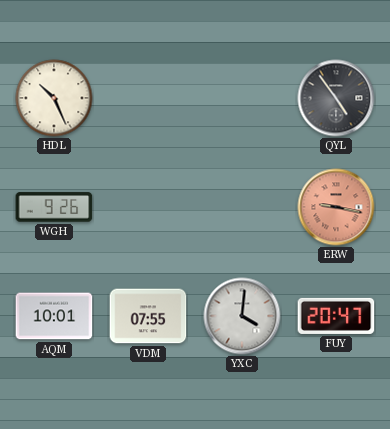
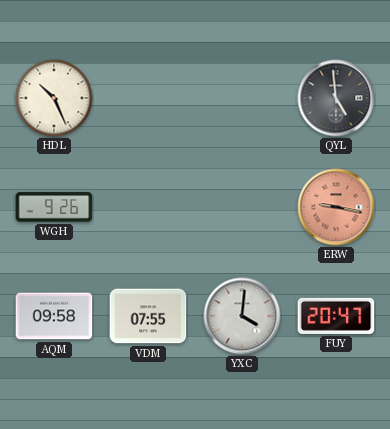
QYL: 4:54 -> 4:59 (336, 98)
AQM: 10:01 -> 09:58 (54, 316)
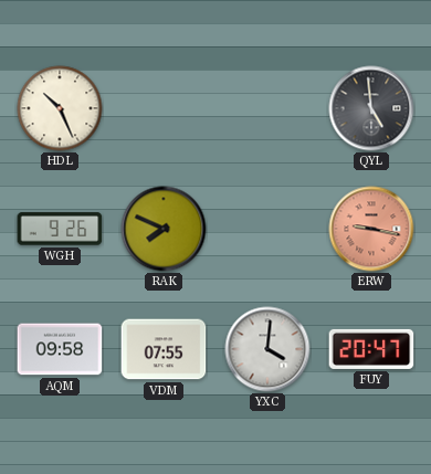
RAK: none -> 7:49 (164, 229)
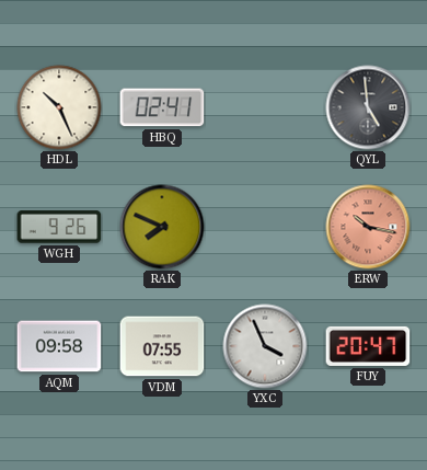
HBQ: none -> 02:41 (162, 107)
ERW: 9:17 -> 10:17 (368, 227)
YXC: 4:01 -> 3:56 (265, 346)
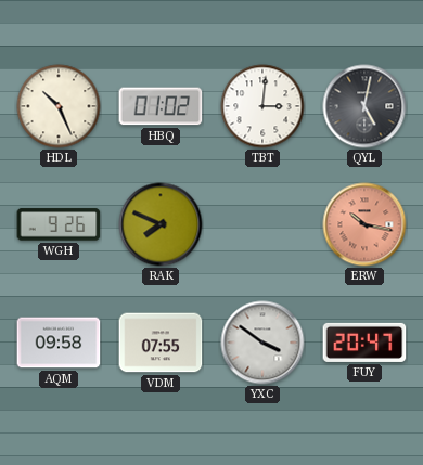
HBQ: 02:41 -> 01:02 (161, 106)
TBT: none -> 3:01 (262, 106)
QYL: 4:59 -> 5:02 (364, 106)
YXC: 3:56 -> 3:51 (262, 343)
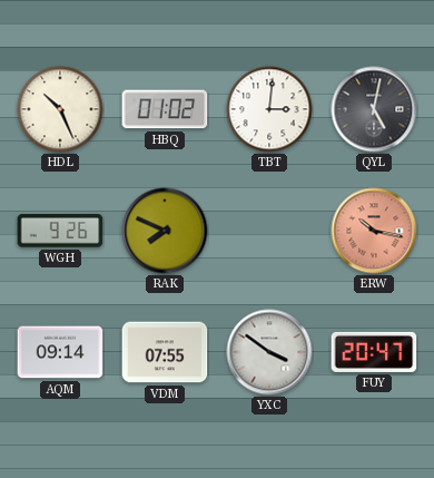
AQM: 09:58 -> 09:14 (60, 352)
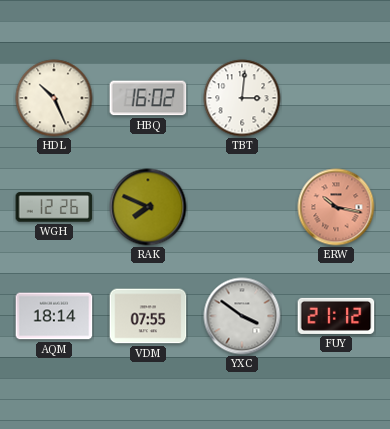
HBQ: 01:02 -> 16:02 (148, 98)
QYL: 5:02 -> none (374, 109)
WGH: 9:26 -> 12:26 (54, 207)
AQM: 09:14 -> 18:14 (54, 316)
FUY: 20:47 -> 21:12 (336, 316)
